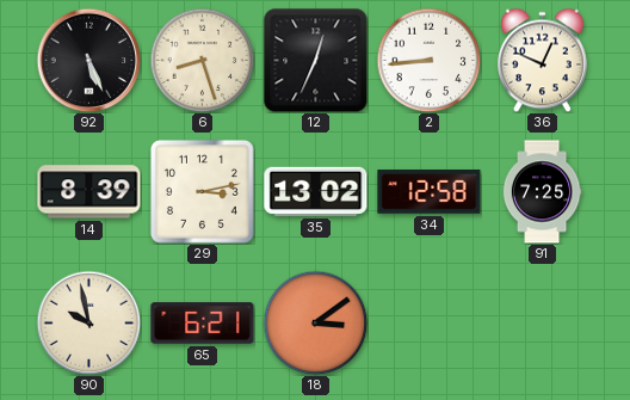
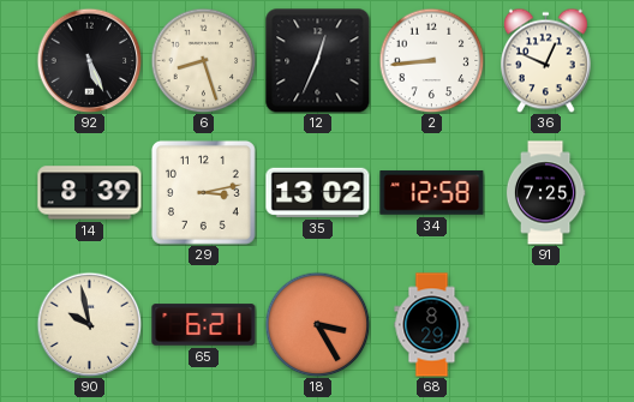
18: 3:09 -> 3:25 (317, 324)
68: none -> 8:29 (432, 325)
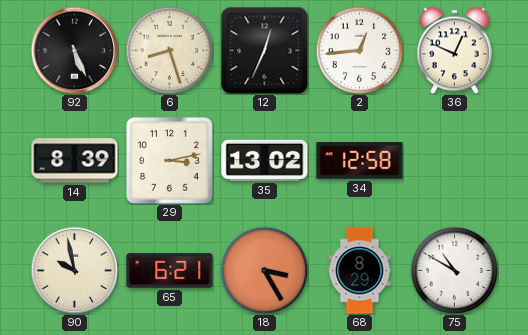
2: 8:44 -> 12:44 (359, 50)
91: 7:25 -> none (545, 193)
75: none -> 10:50 (454, 270)
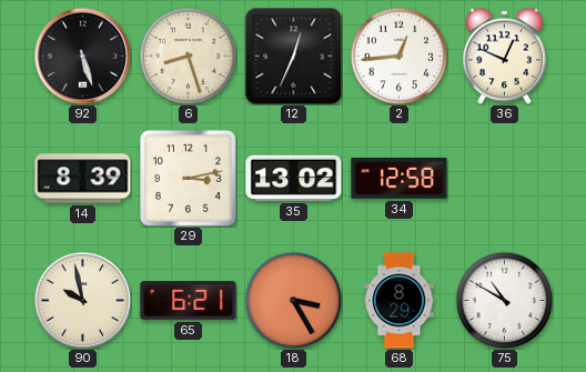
92: 5:26 -> 5:27 (82, 56)
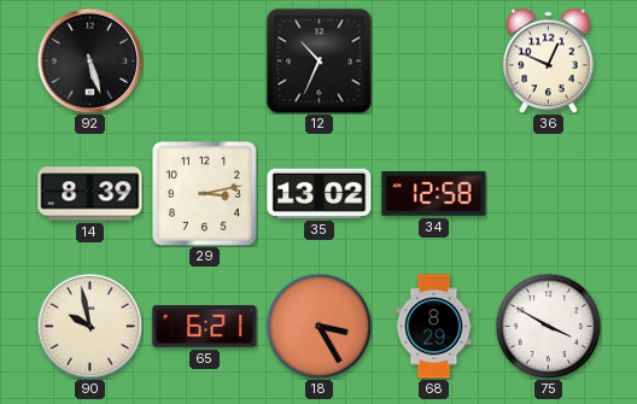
6: 8:27 -> none (188, 56)
12: 12:34 -> 10:34 (320, 62)
2: 12:44 -> none (398, 56)
75: 10:50 -> 3:50 (548, 326)
